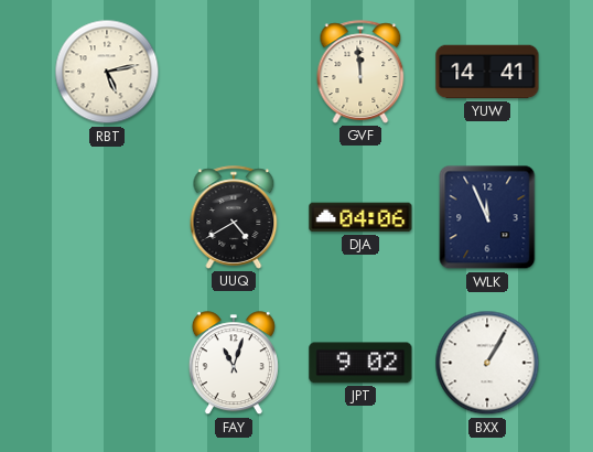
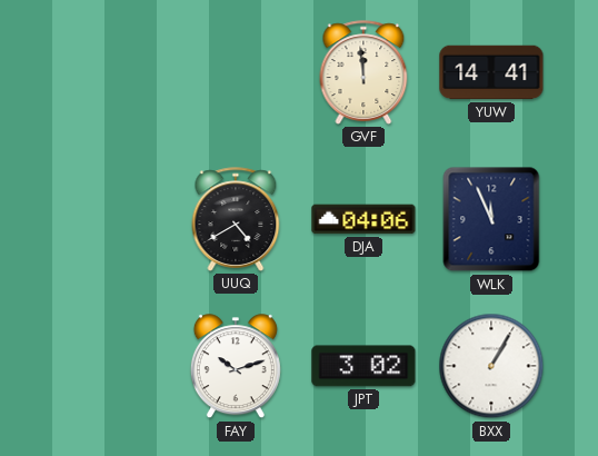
RBT: 5:13 -> none (107, 72)
FAY: 11:03 -> 10:12 (236, 367)
JPT: 9:02 -> 3:02 (363, 366)
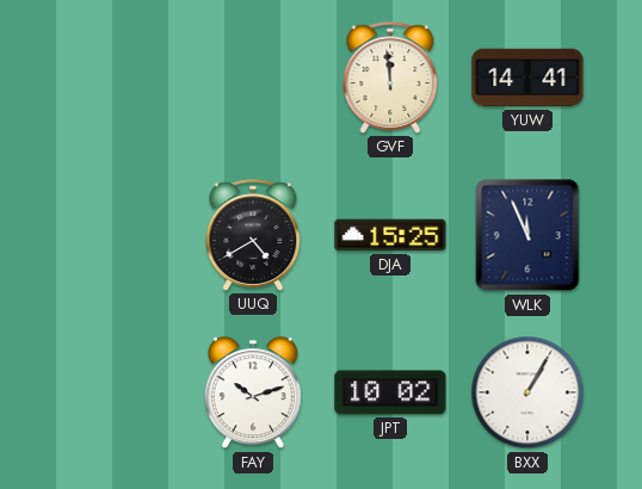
DJA: 04:06 -> 15:25 (390, 235)
JPT: 3:02 -> 10:02 (390, 392)
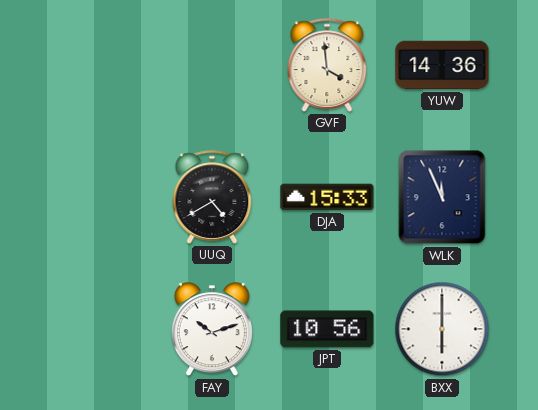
GVF: 11:59 -> 3:59 (327, 65)
YUW: 14:41 -> 14:36 (442, 65)
DJA: 15:25 -> 15:33 (327, 197)
JPT: 10:02 -> 10:56 (327, 329)
BXX: 1:05 -> 6:00 (442, 329)
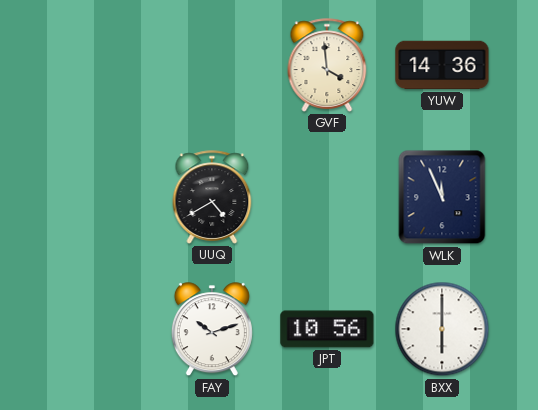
DJA: 15:33 -> none (327, 197)
